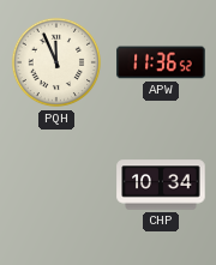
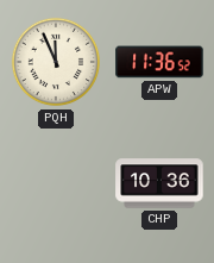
CHP: 10:34 -> 10:36 (159, 183)
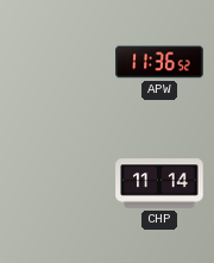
PQH: 11:56 -> none (56, 62)
CHP: 10:36 -> 11:14 (159, 183)
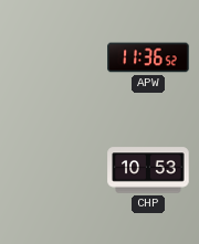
CHP: 11:14 -> 10:53 (148, 170)
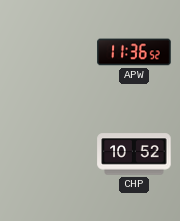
CHP: 10:53 -> 10:52 (134, 154)
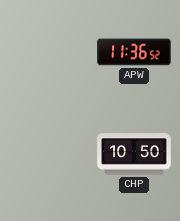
CHP: 10:52 -> 10:50 (134, 154)
